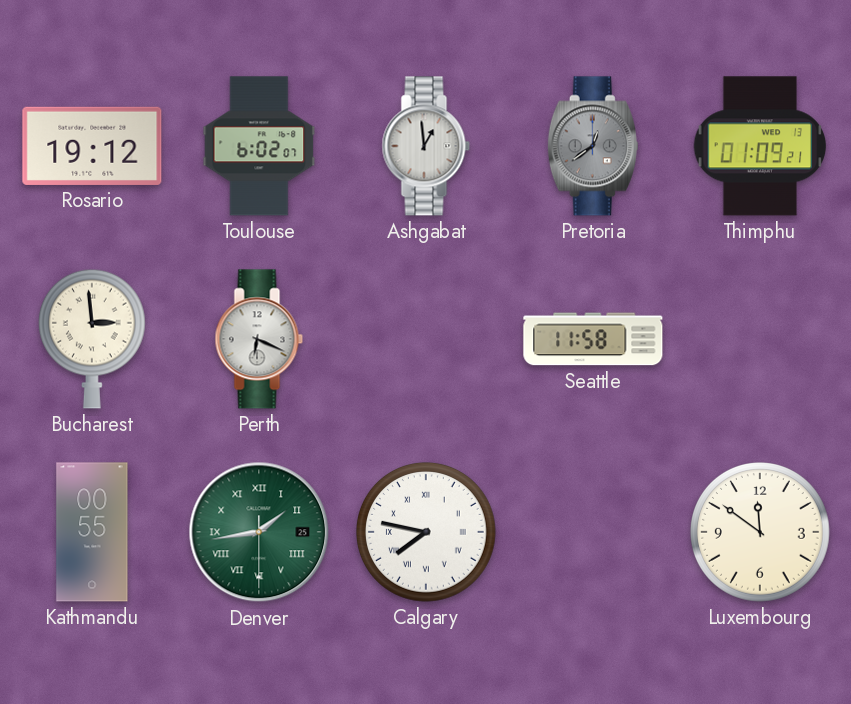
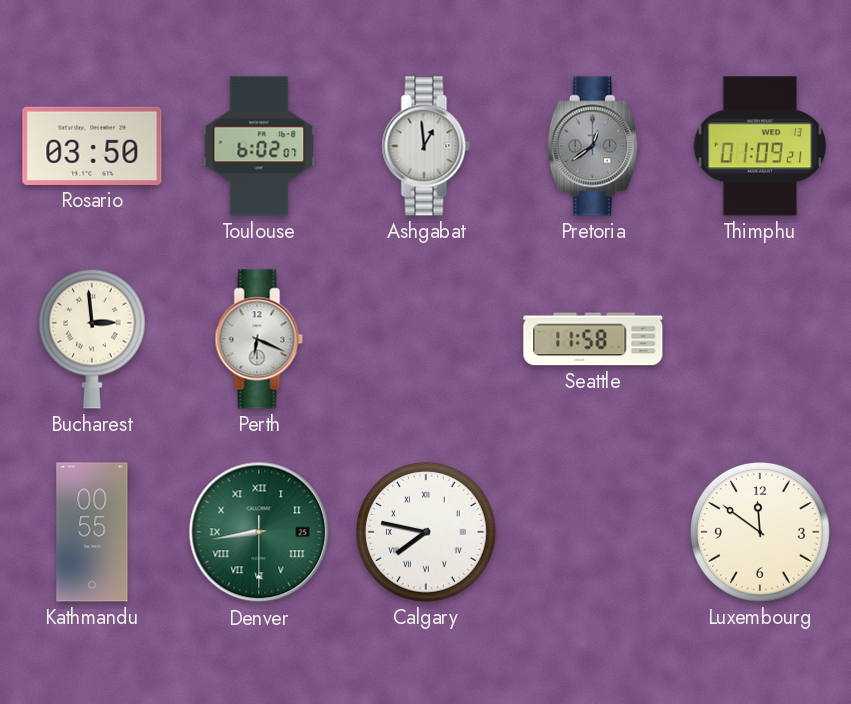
Rosario: 19:12 -> 03:50 (92, 146)
Denver: 1:43 -> 8:43 (259, 532)
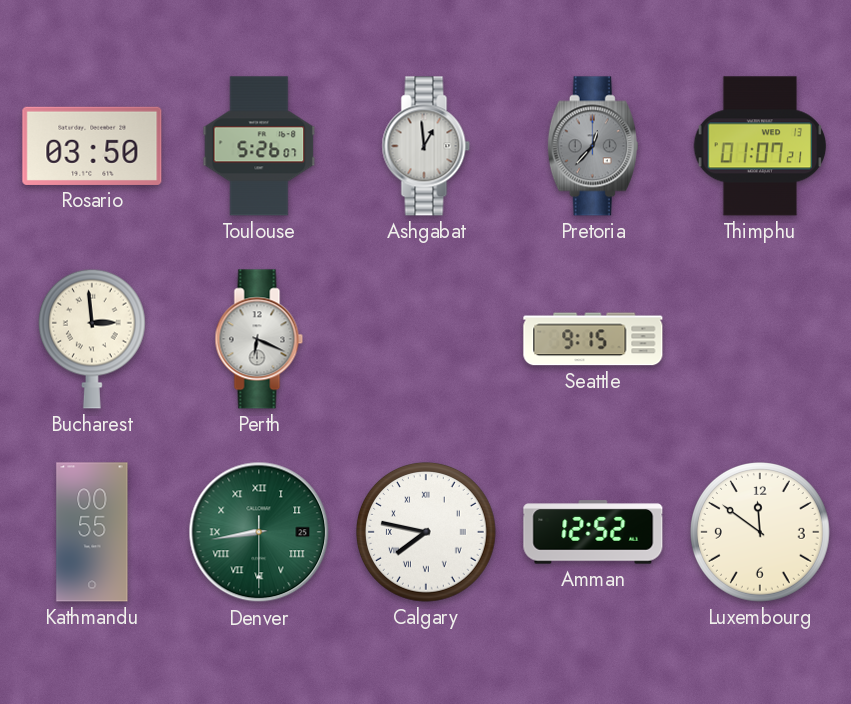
Toulouse: 6:02 -> 5:26 (259, 146)
Pretoria: 12:39 -> 12:37 (593, 146)
Thimphu: 01:09 -> 01:07 (760, 146)
Seattle: 11:58 -> 9:15 (593, 339)
Amman: none -> 12:52 (593, 532)
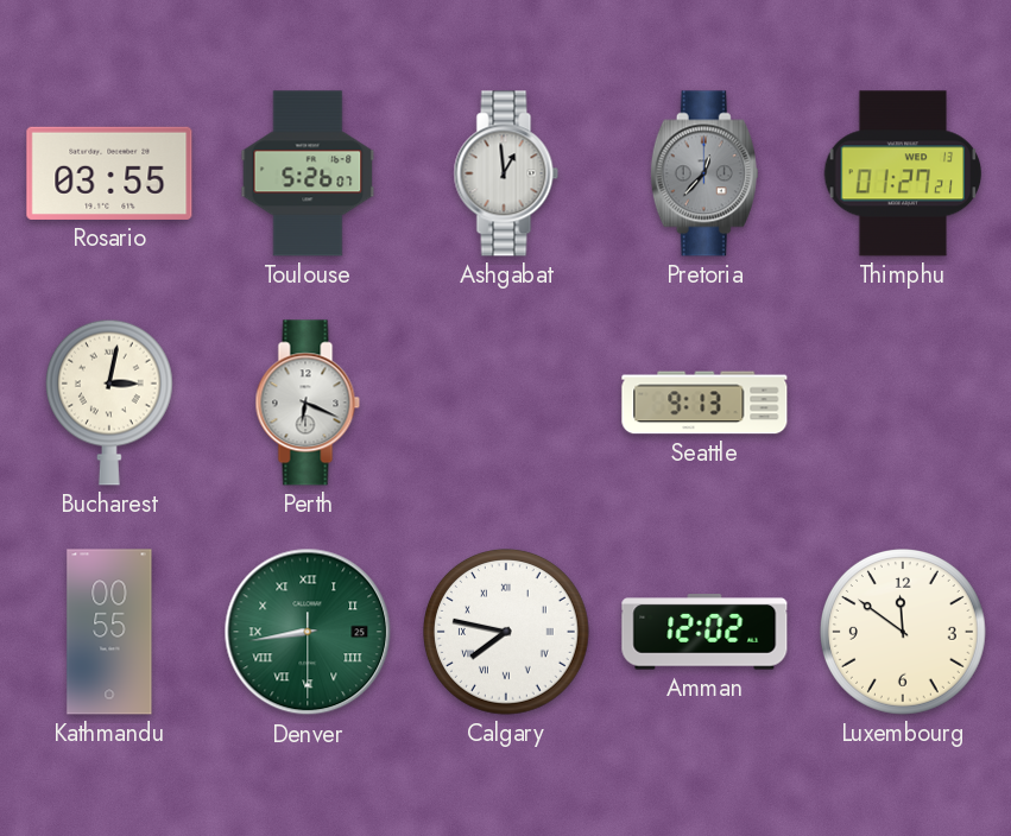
Rosario: 03:50 -> 03:55 (109, 173)
Thimphu: 01:07 -> 01:27 (903, 173)
Bucharest: 2:59 -> 3:02 (109, 403)
Seattle: 9:15 -> 9:13 (704, 403)
Amman: 12:52 -> 12:02 (704, 632)
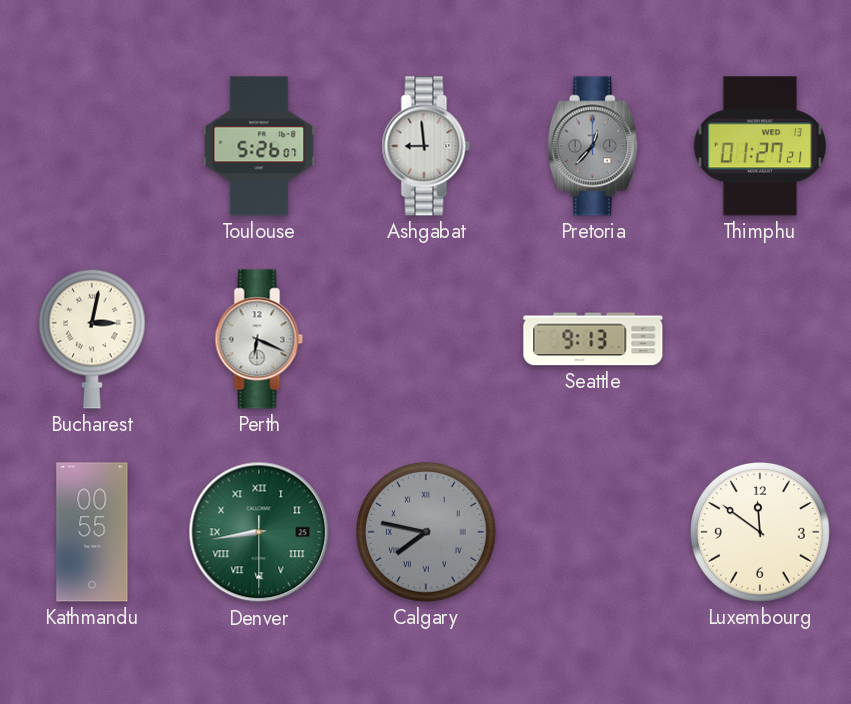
Rosario: 03:55 -> none (109, 173)
Ashgabat: 12:59 -> 8:59 (426, 146)
Calgary dial: white -> grey (427, 533)
Amman: 12:02 -> none (704, 632)
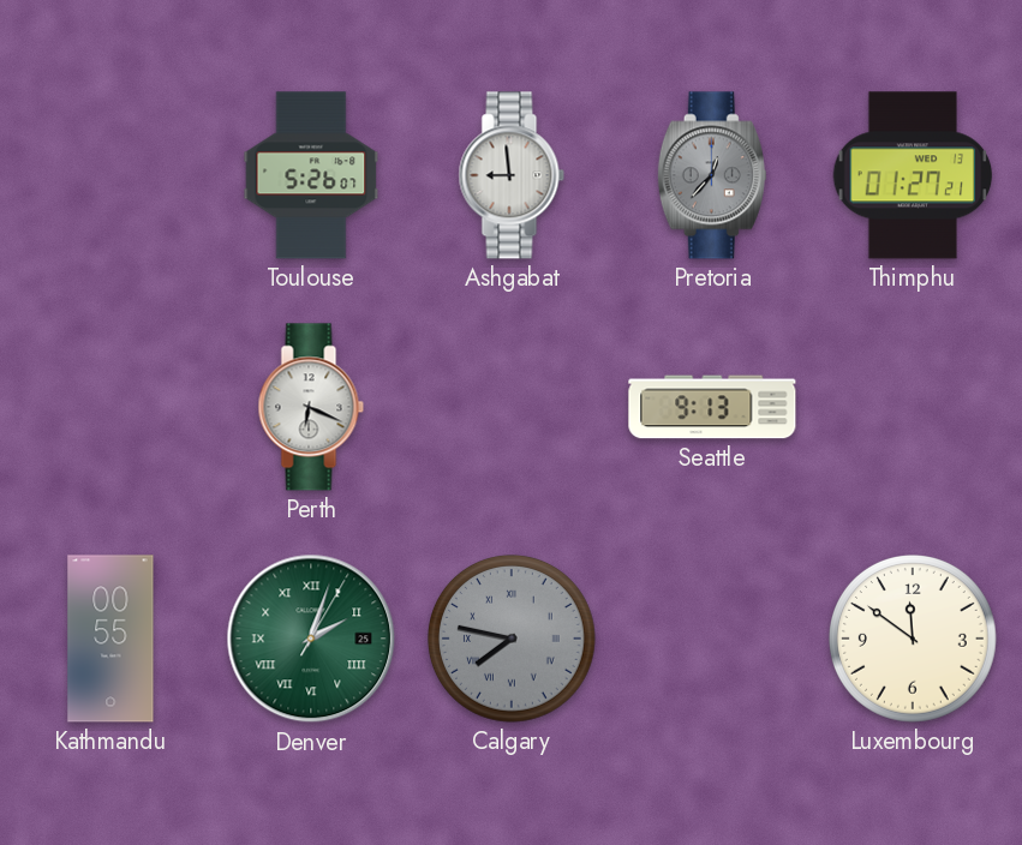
Bucharest: 3:02 -> none (92, 339)
Denver: 8:43 -> 2:03 (311, 639)
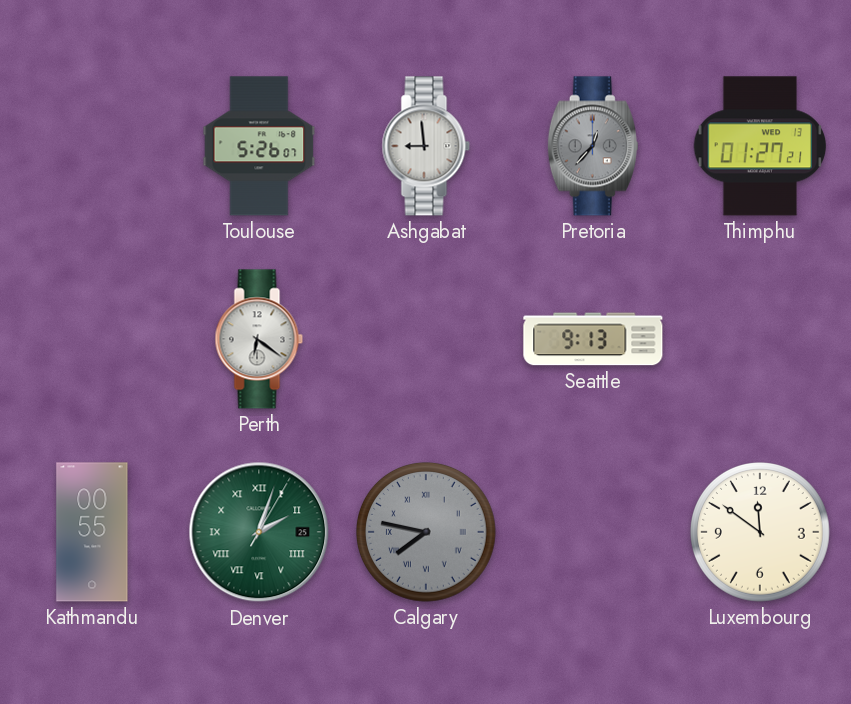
Perth: 6:19 -> 6:21 (259, 339)
